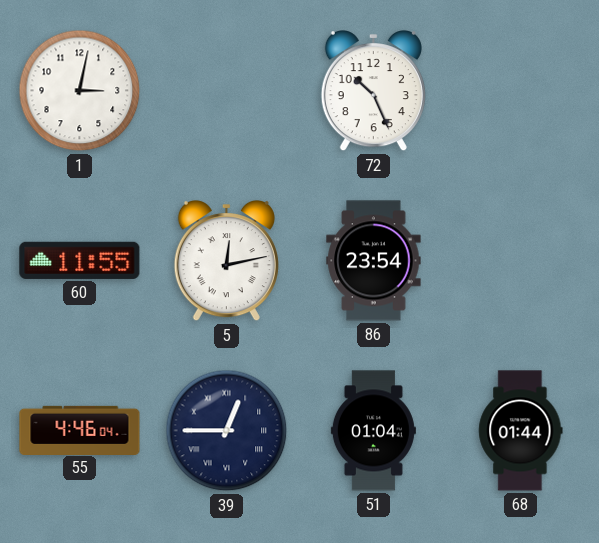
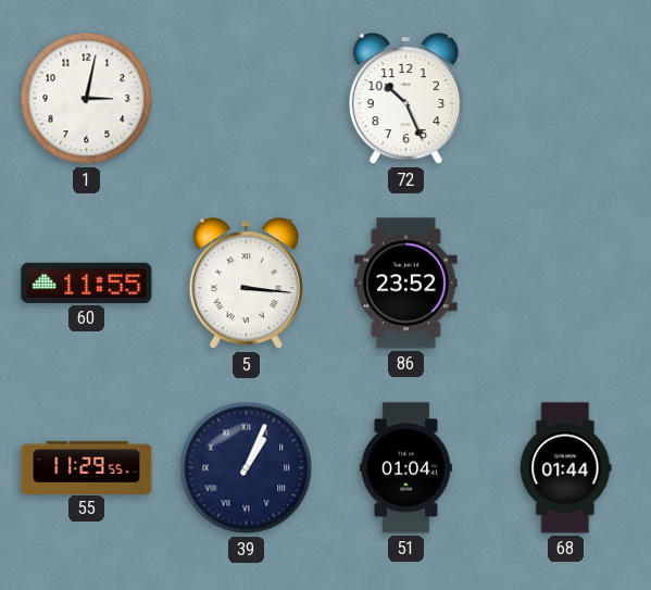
5: 12:13 -> 3:16 (246, 285)
86: 23:54 -> 23:52 (406, 284)
55: 4:46 -> 11:29 (87, 467)
39: 12:45 -> 1:04 (247, 468)
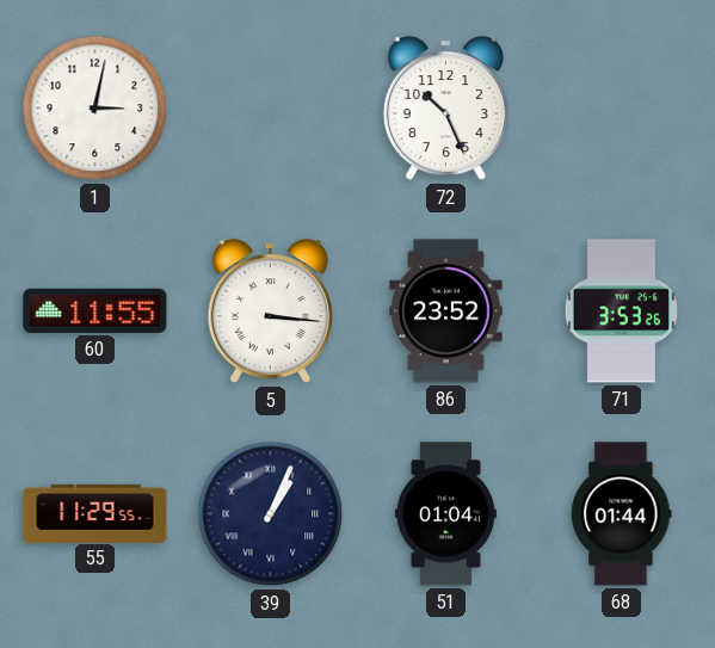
71: none -> 3:53 (621, 311)
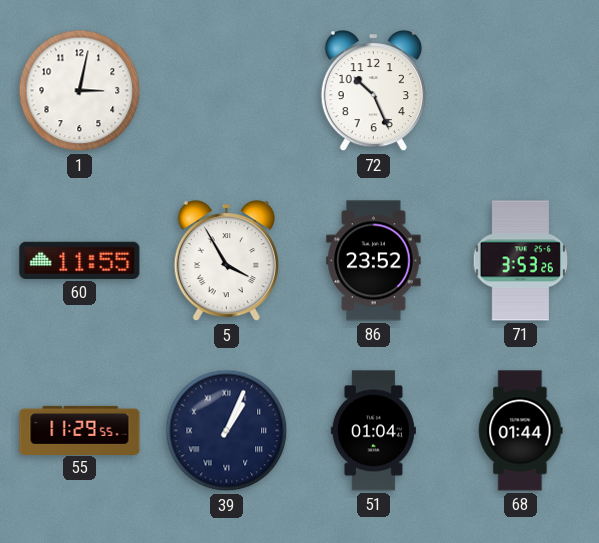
5: 3:16 -> 3:55 (226, 262)
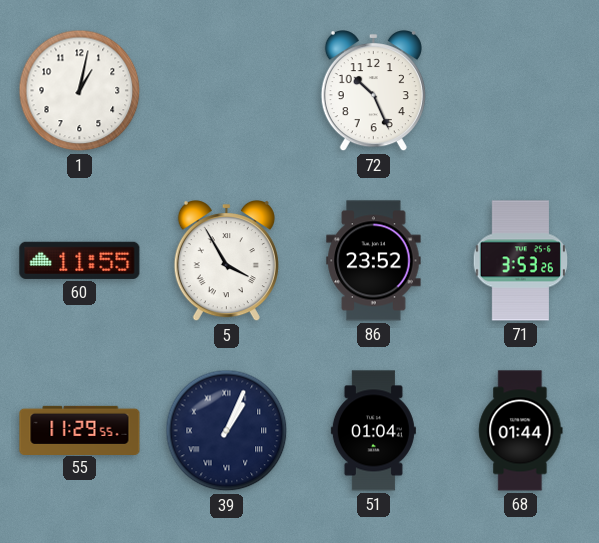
1: 3:02 -> 1:02 (80, 91)
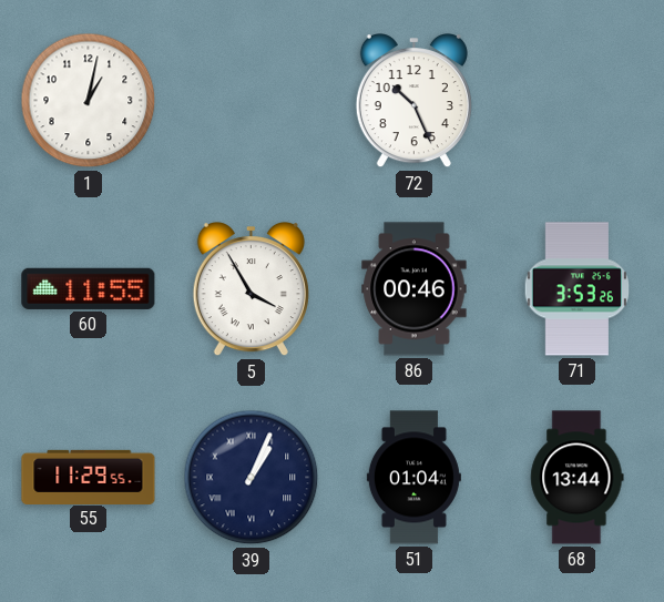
86: 23:52 -> 00:46 (415, 289)
68: 01:44 -> 13:44 (578, 478)
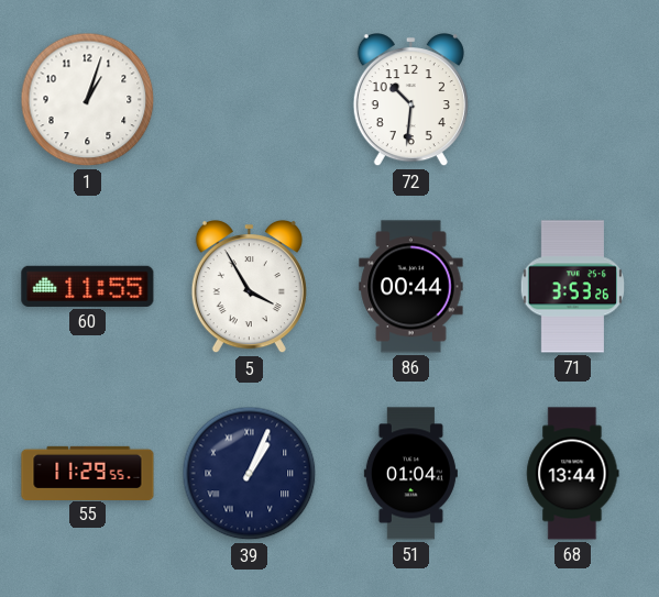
1: 1:02 -> 1:03 (88, 100)
72: 10:26 -> 10:31 (410, 101)
86: 00:46 -> 00:44 (411, 287)
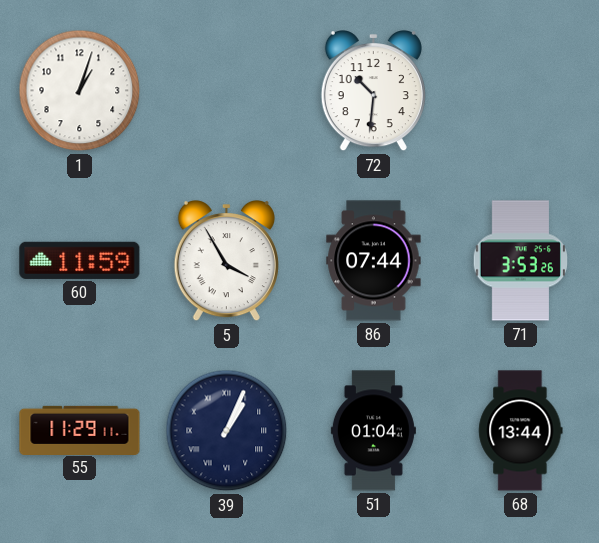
60: 11:55 -> 11:59 (80, 260)
86: 00:44 -> 07:44 (374, 261)
55: 11:29:55 -> 11:29:11 (80, 430)
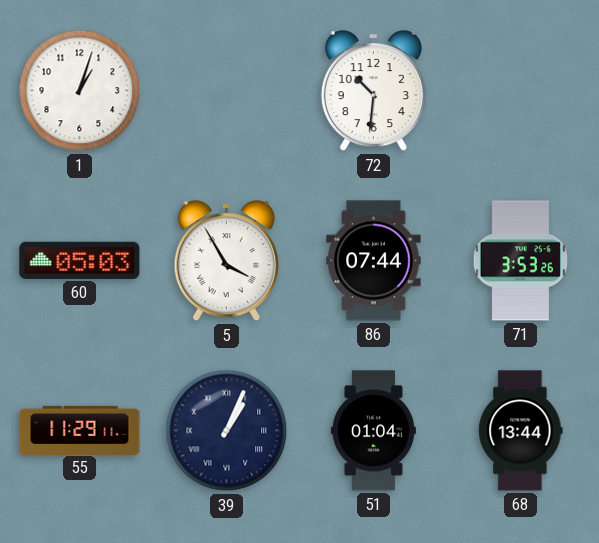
60: 11:59 -> 05:03 (80, 260)
